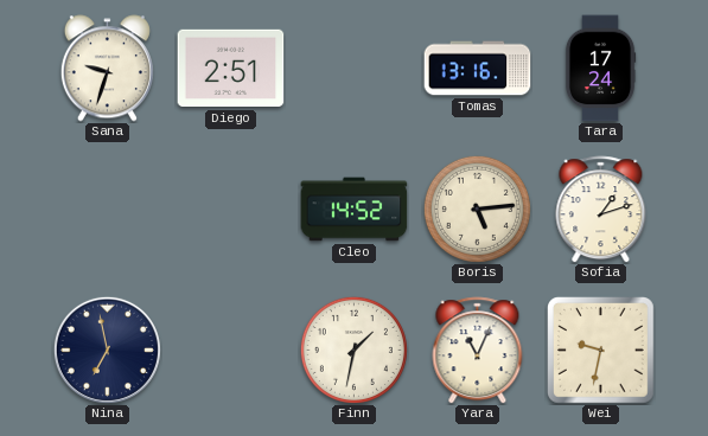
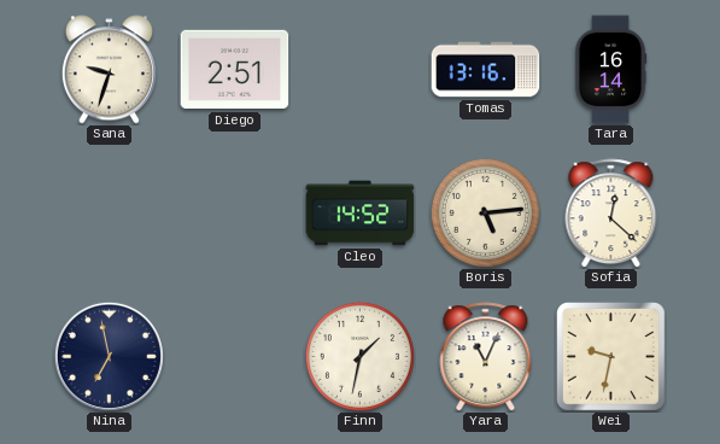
Tara: 17:24 -> 16:14 (610, 70)
Sofia: 1:12 -> 12:22 (611, 214)
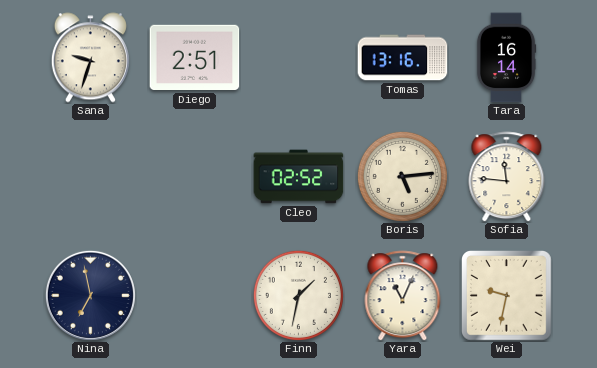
Cleo: 14:52 -> 02:52 (299, 177)
Sofia: 12:22 -> 11:46 (507, 177)
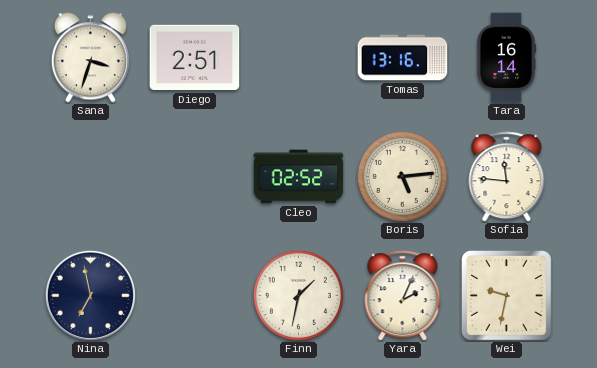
Sana: 9:33 -> 3:33 (90, 58)
Yara: 11:04 -> 2:04 (403, 296)
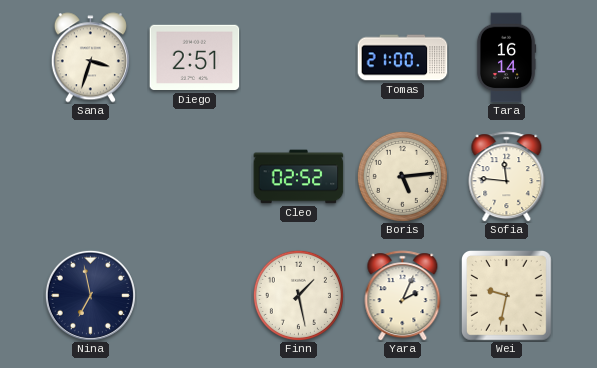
Tomas: 13:16 -> 21:00 (403, 58)
Finn: 1:32 -> 1:28 (298, 295)
